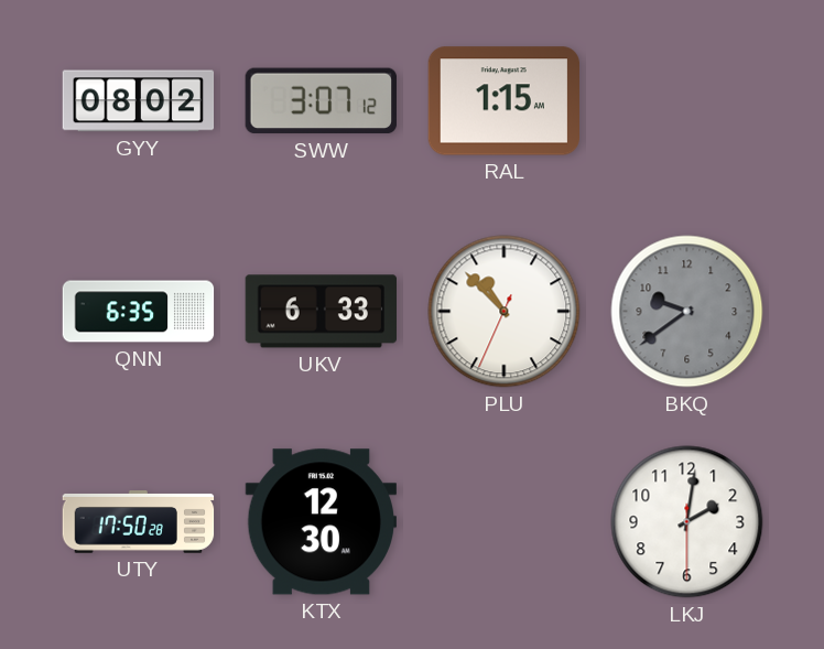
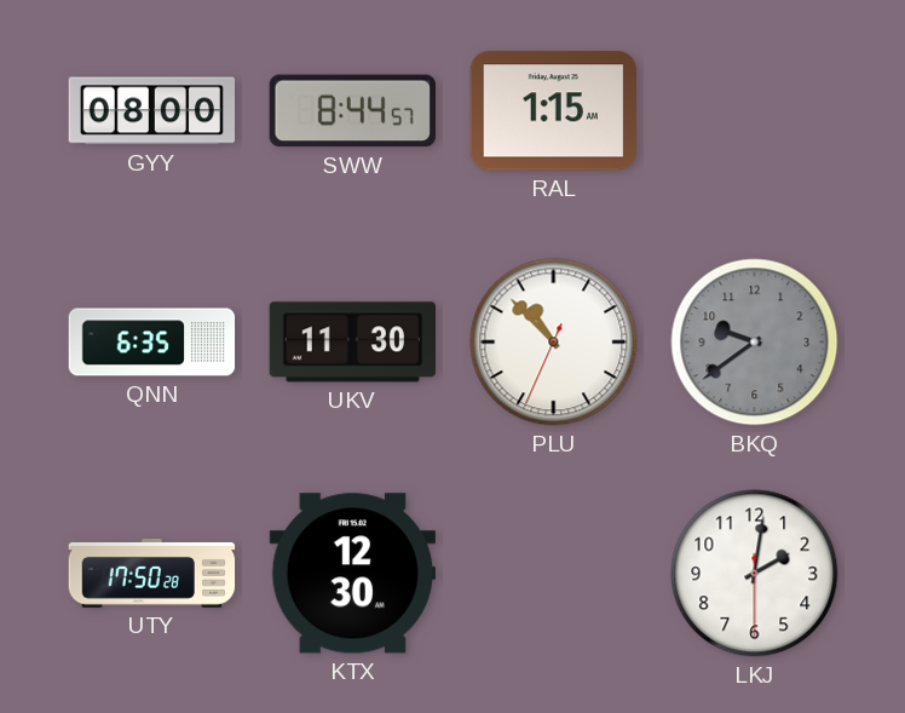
GYY: 08:02 -> 08:00 (152, 111)
SWW: 3:07 -> 8:44 (352, 111)
UKV: 6:33 -> 11:30 (353, 343)
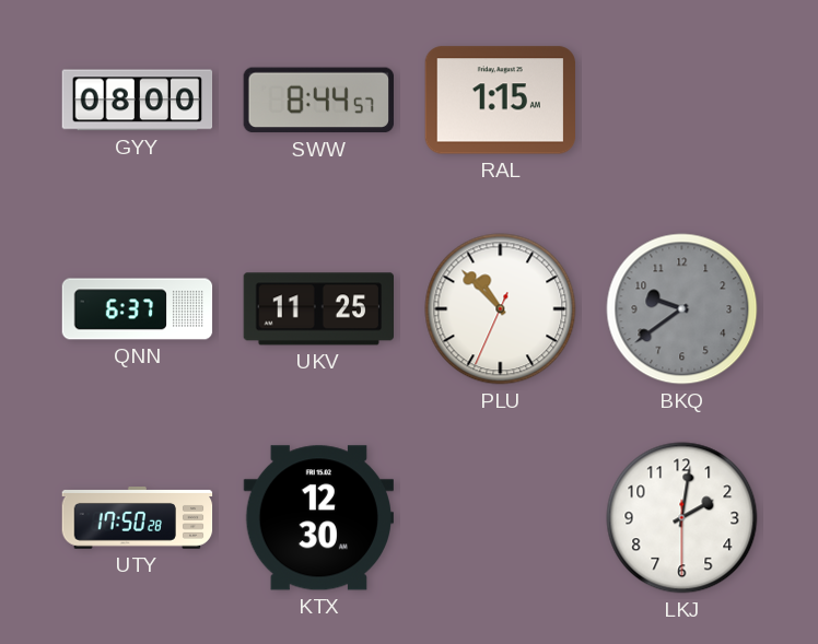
QNN: 6:35 -> 6:37 (138, 309)
UKV: 11:30 -> 11:25 (319, 309)
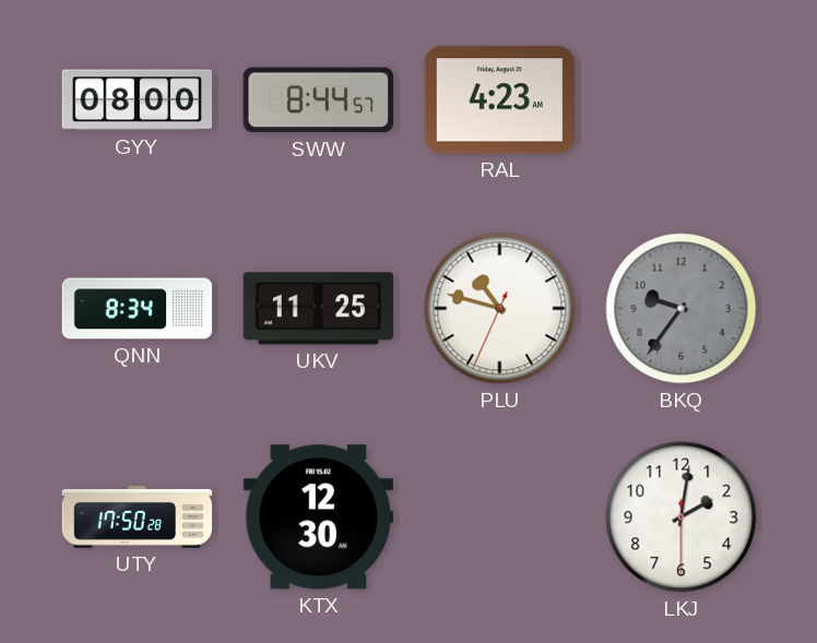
RAL: 1:15 -> 4:23 (500, 100)
QNN: 6:37 -> 8:34 (138, 309)
PLU: 10:52 -> 10:47 (500, 309)
BKQ: 9:39 -> 9:36 (682, 309)
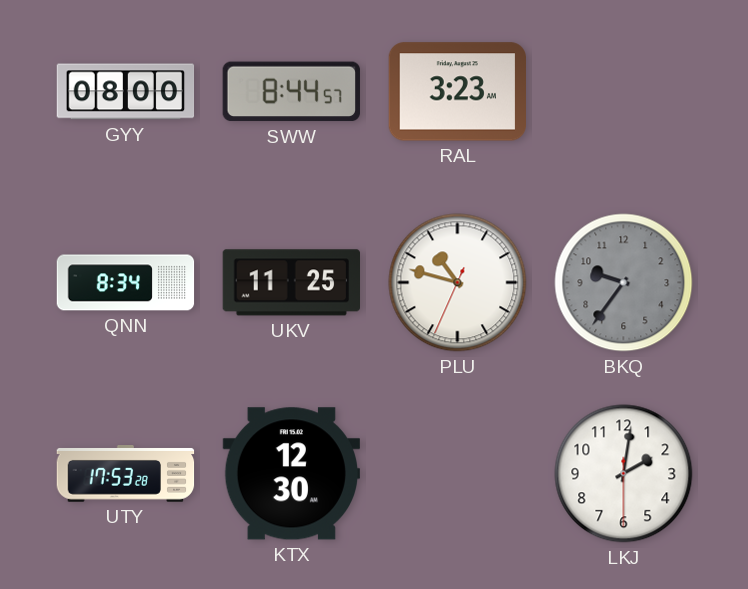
RAL: 4:23 -> 3:23 (458, 92)
UTY: 17:50 -> 17:53 (126, 474)
